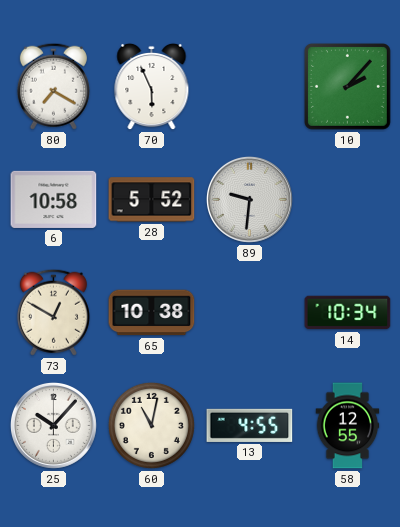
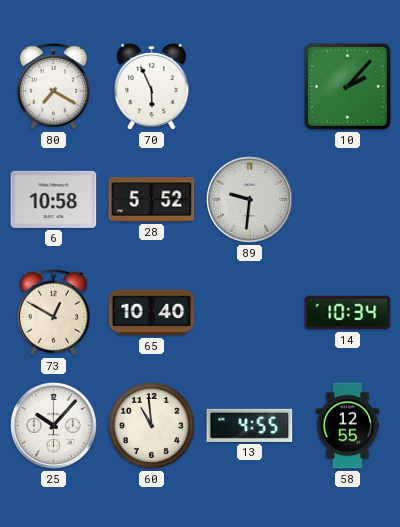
65: 10:38 -> 10:40 (152, 313)
60: 11:02 -> 10:59 (151, 425)
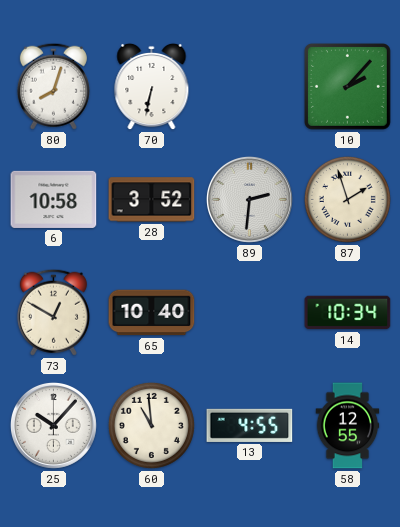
80: 7:20 -> 8:03 (53, 86)
70: 5:56 -> 6:32 (152, 87)
28: 5:52 -> 3:52 (152, 200)
89: 9:31 -> 2:31 (249, 199)
87: none -> 1:57 (347, 199)
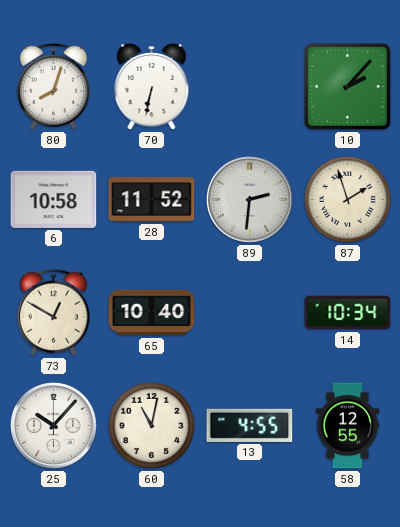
28: 3:52 -> 11:52 (152, 200)
60: 10:59 -> 11:02 (151, 425)
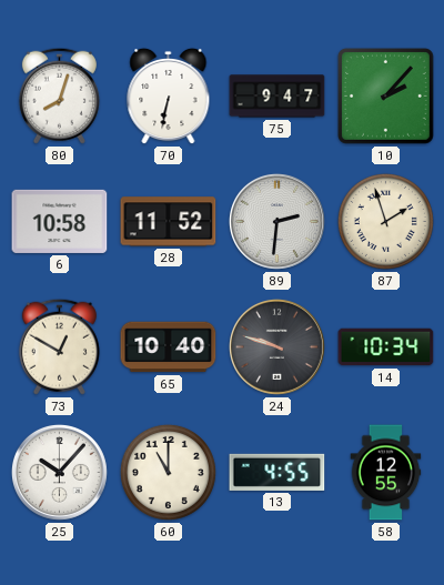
75: none -> 9:47 (277, 97)
24: none -> 9:48 (276, 346)
60: 11:02 -> 11:00 (168, 472)
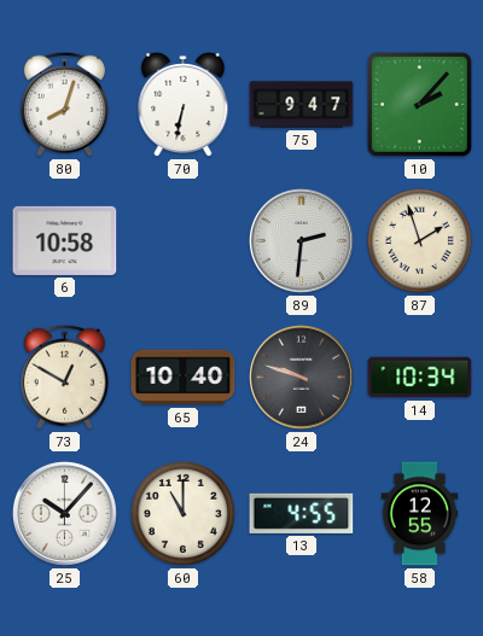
28: 11:52 -> none (169, 222)
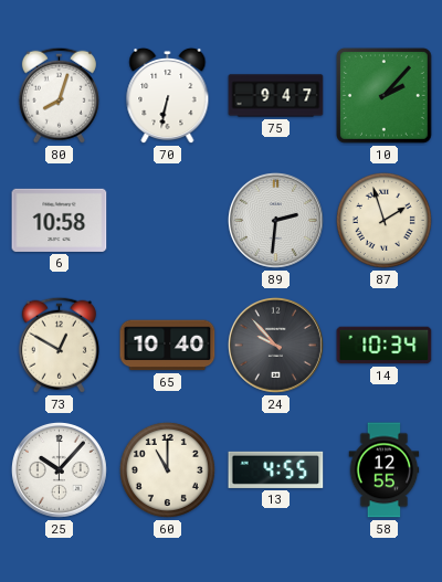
24: 9:48 -> 9:53 (275, 345)
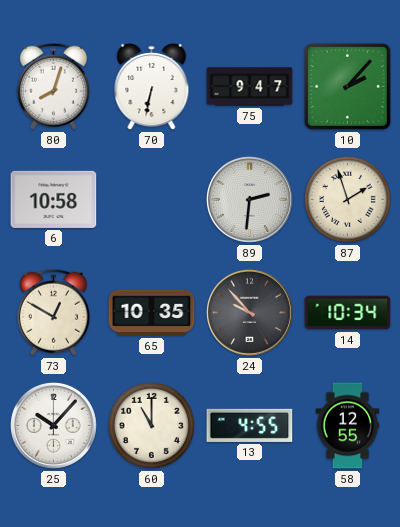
65: 10:40 -> 10:35 (152, 313)
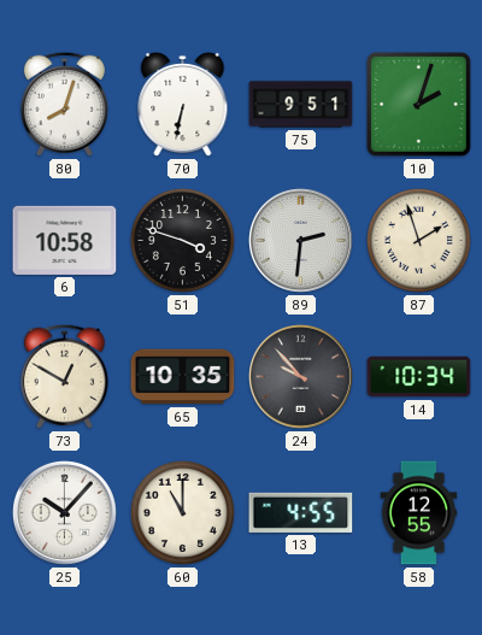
75: 9:47 -> 9:51 (301, 105)
10: 2:07 -> 2:03 (418, 104)
51: none -> 3:48 (182, 240)
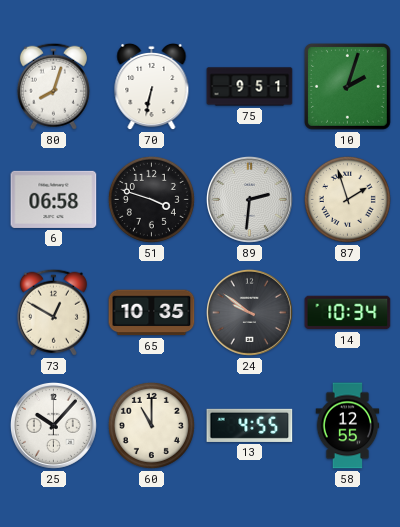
6: 10:58 -> 06:58 (54, 199)
24: 9:53 -> 9:51 (249, 312)
